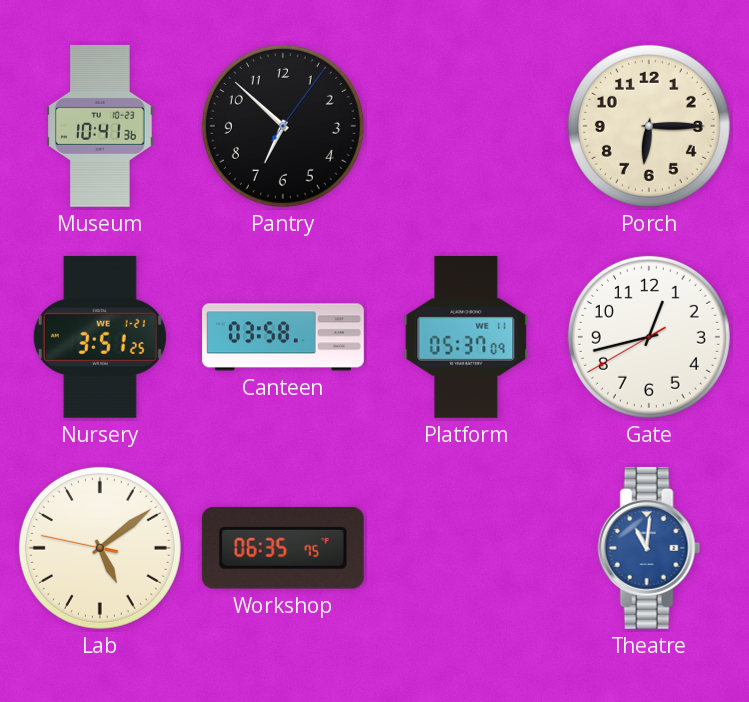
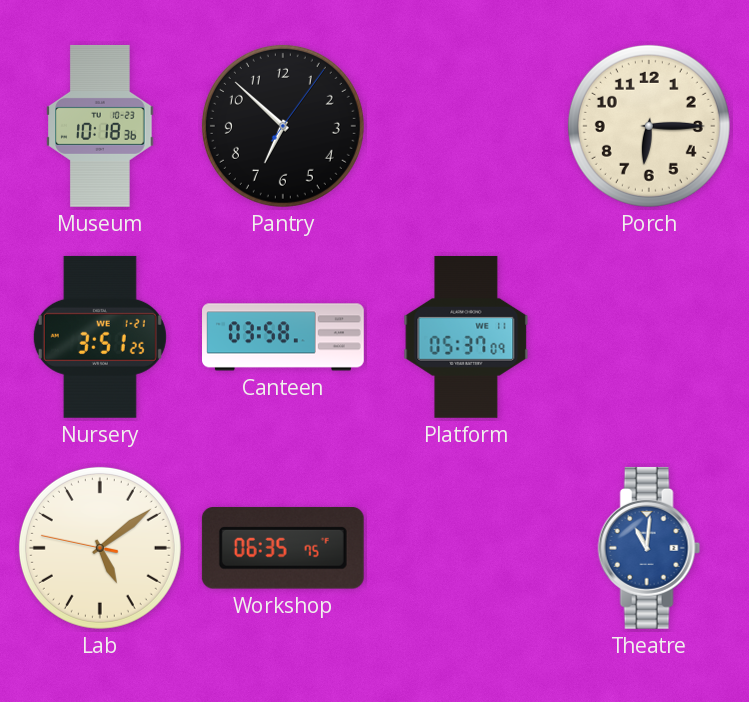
Museum: 10:41 -> 10:18 (100, 126)
Gate: 12:42 -> none (649, 337)
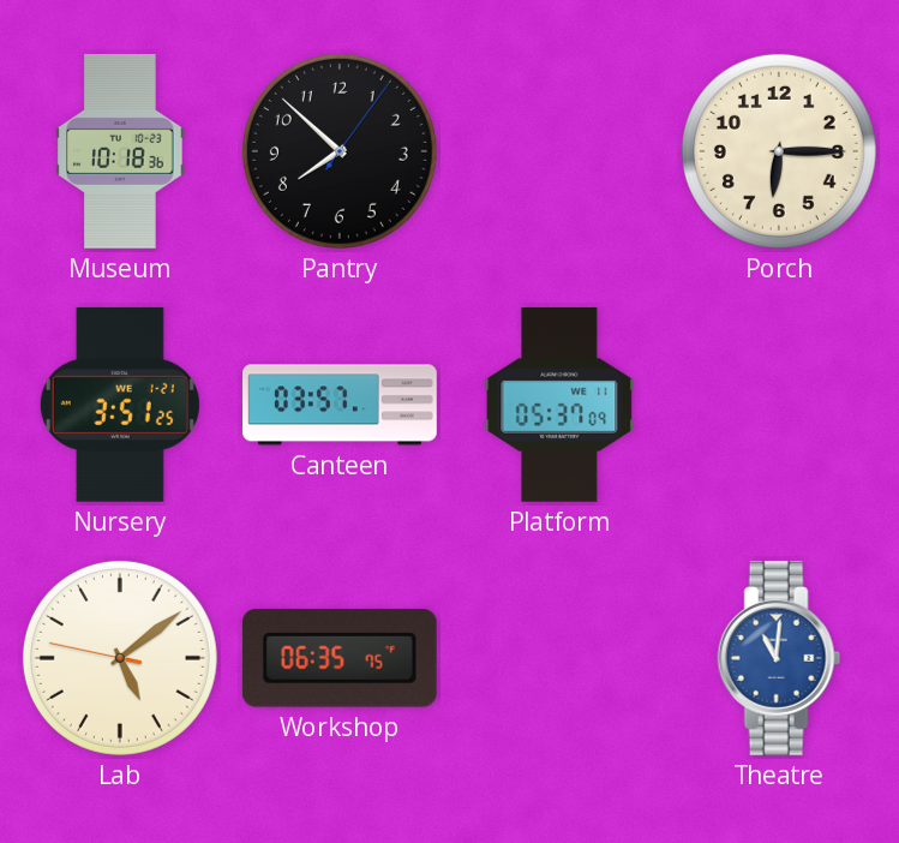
Pantry: 6:52 -> 7:52 (340, 151)
Canteen: 03:58 -> 03:57 (341, 405)
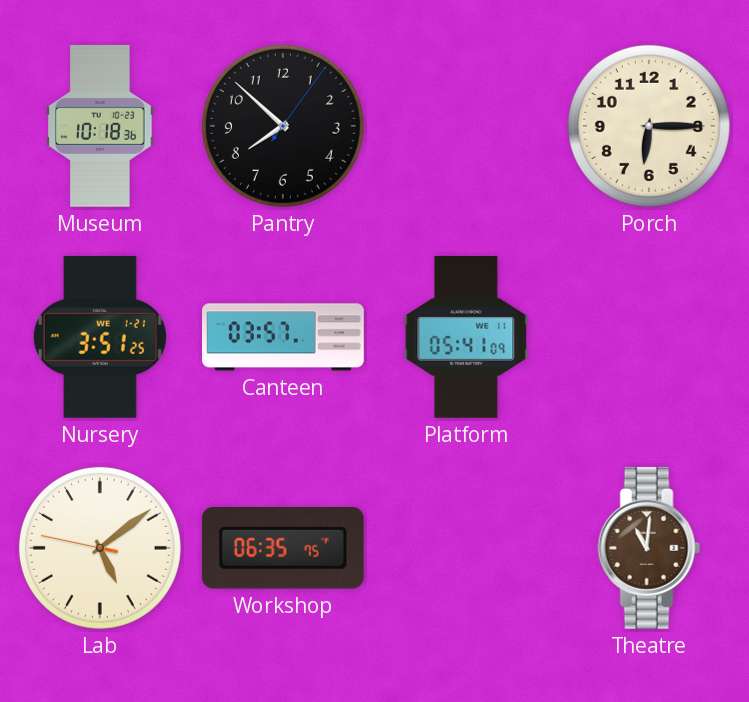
Platform: 05:37 -> 05:41 (466, 337)
Theatre dial: blue -> brown (649, 548)
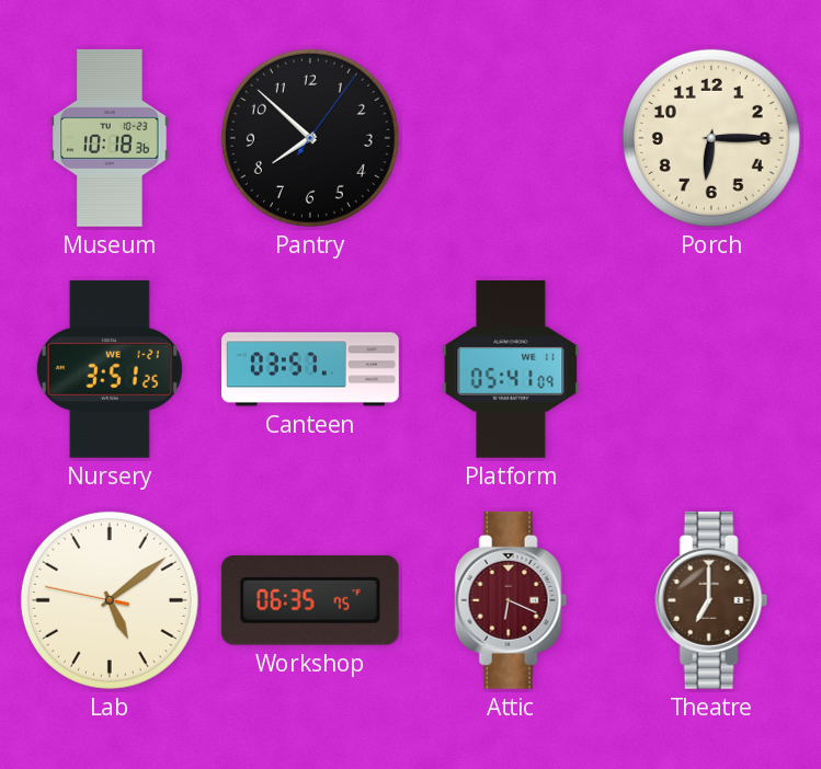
Attic: none -> 6:19 (511, 600)
Theatre: 11:01 -> 7:00 (711, 600)
